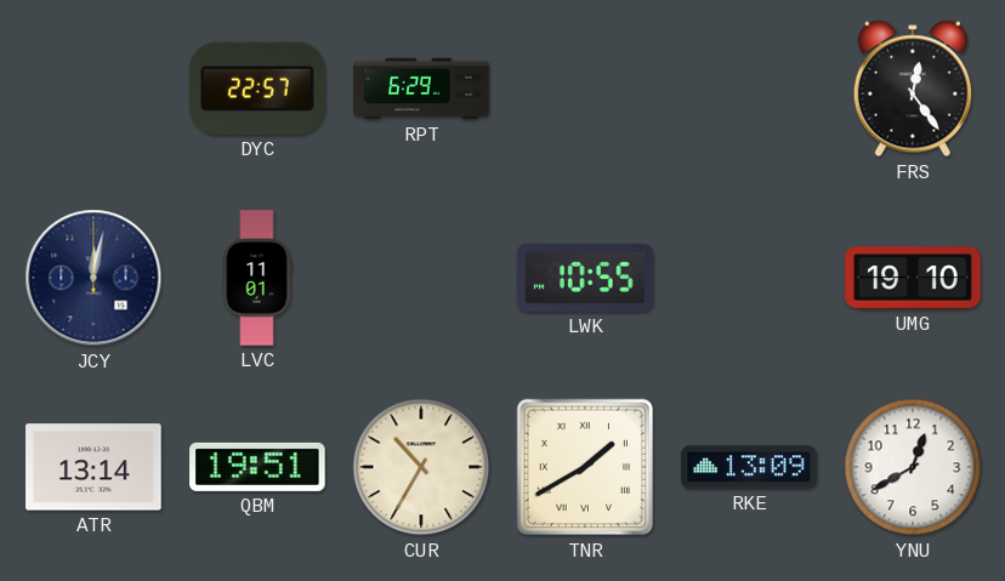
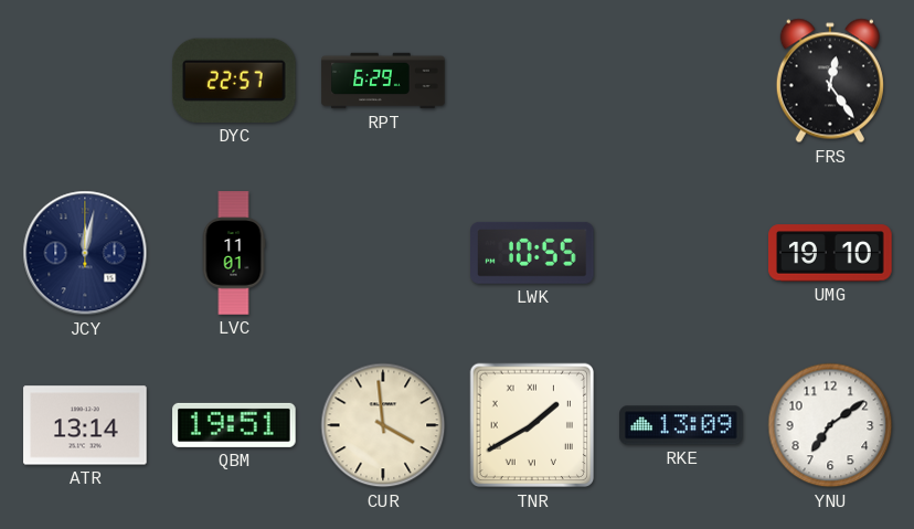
CUR: 10:35 -> 3:59 (383, 425)
YNU: 12:40 -> 7:09 (830, 425)
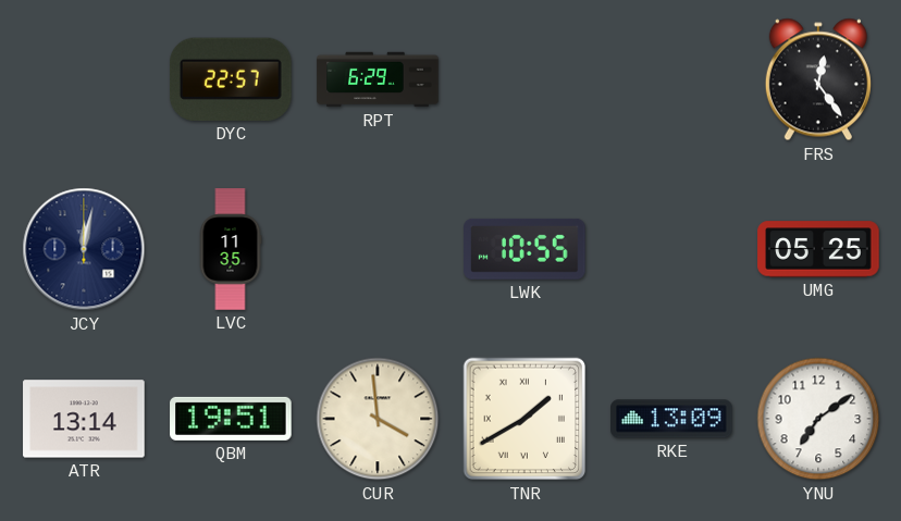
LVC: 11:01 -> 11:35 (231, 249)
UMG: 19:10 -> 05:25 (818, 249)
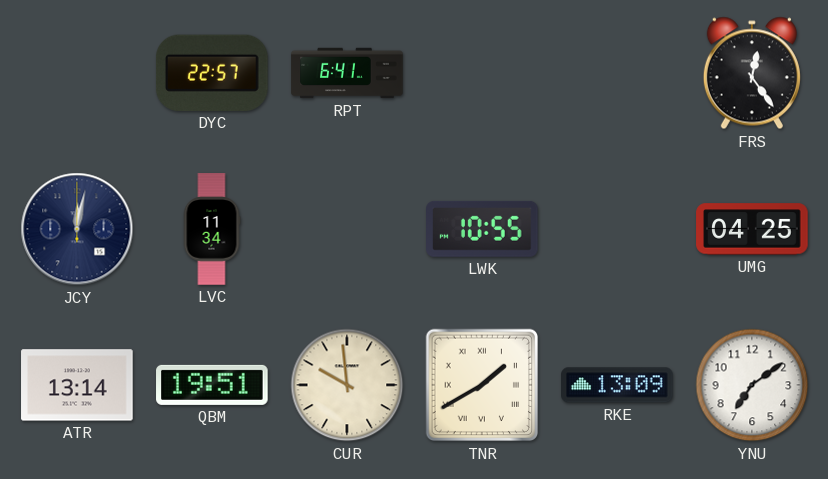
RPT: 6:29 -> 6:41 (347, 73)
LVC: 11:35 -> 11:34 (212, 229)
UMG: 05:25 -> 04:25 (752, 229)
CUR: 3:59 -> 9:59 (347, 385)
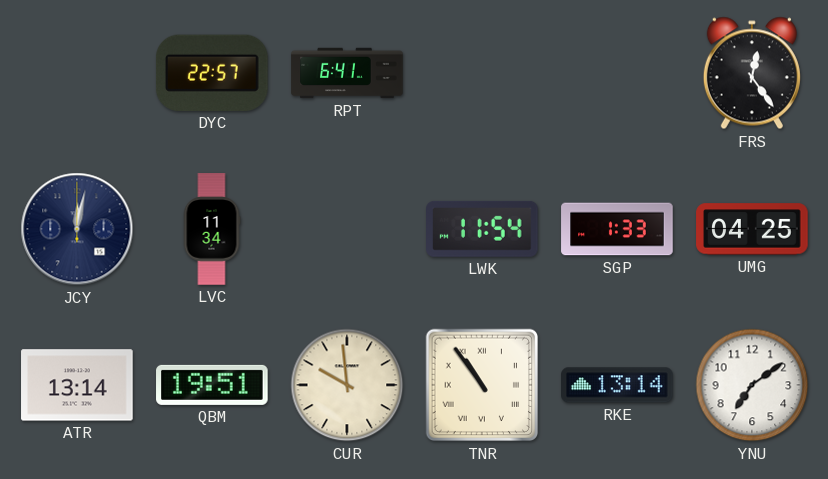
LWK: 10:55 -> 11:54 (483, 229)
SGP: none -> 1:33 (617, 229)
TNR: 1:40 -> 10:54 (482, 385)
RKE: 13:09 -> 13:14 (617, 385)
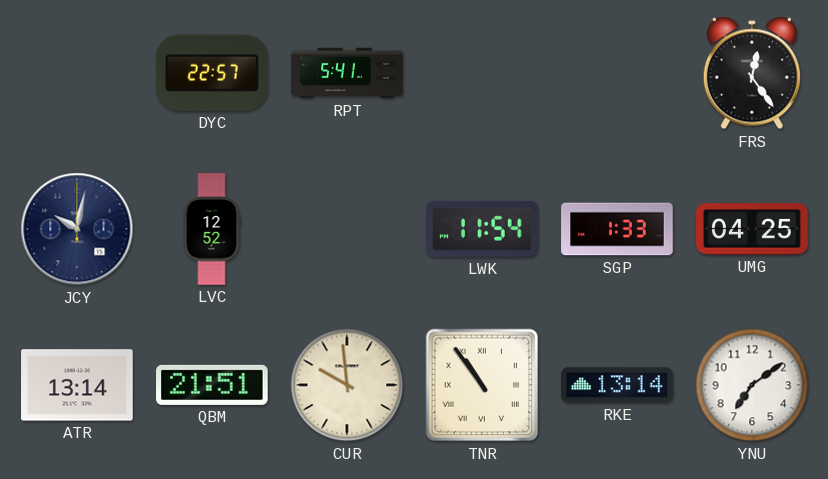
RPT: 6:41 -> 5:41 (347, 73)
JCY: 12:02 -> 10:02 (77, 229)
LVC: 11:34 -> 12:52 (212, 229)
QBM: 19:51 -> 21:51 (212, 385)
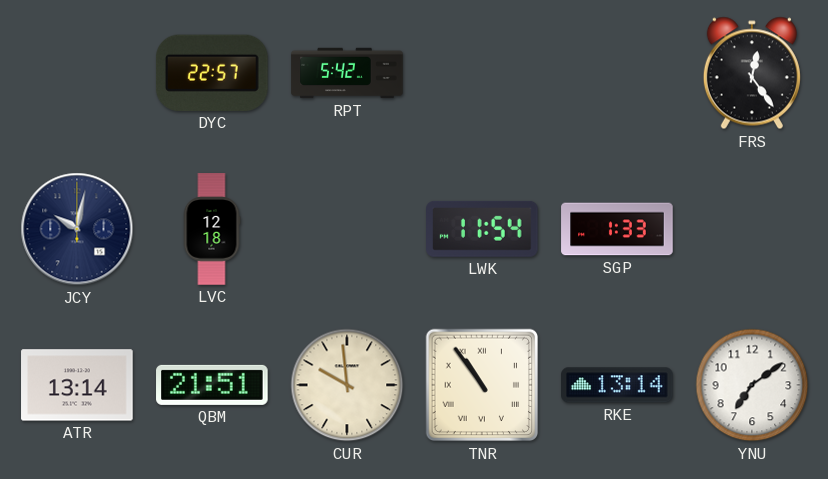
RPT: 5:41 -> 5:42 (347, 73)
LVC: 12:52 -> 12:18 (212, 229)
UMG: 04:25 -> none (752, 229)
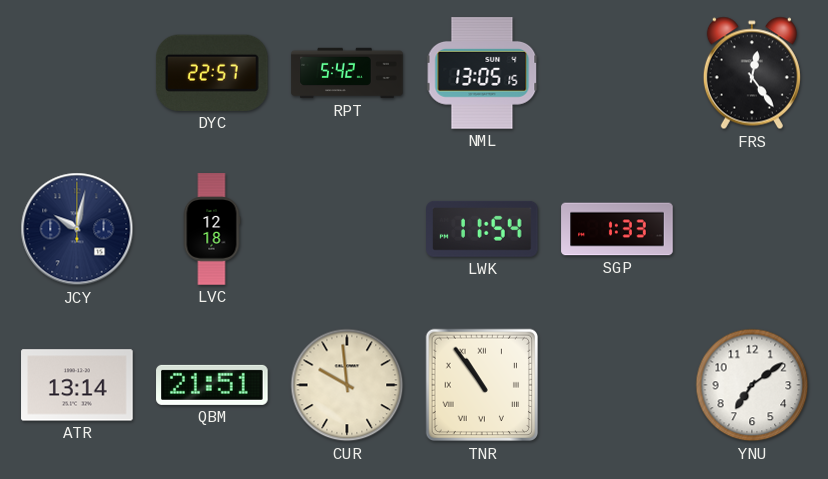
NML: none -> 13:05 (482, 73)
RKE: 13:14 -> none (617, 385)
